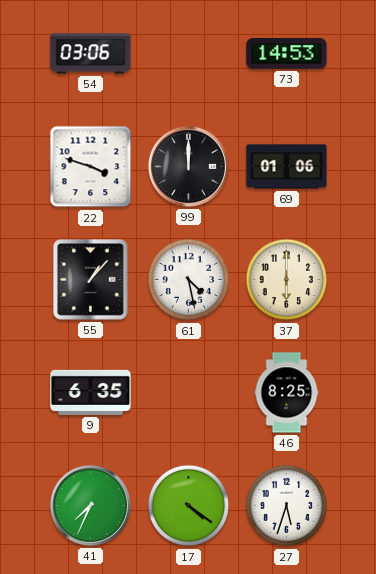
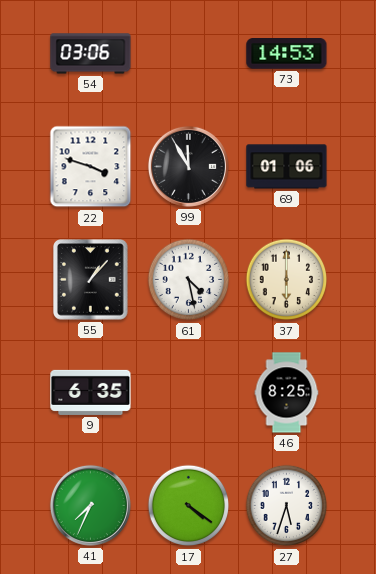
99: 12:00 -> 11:55 (188, 166)
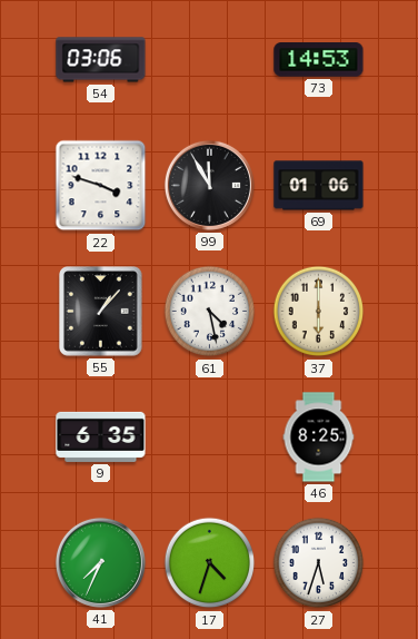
17: 4:21 -> 4:33 (210, 563)
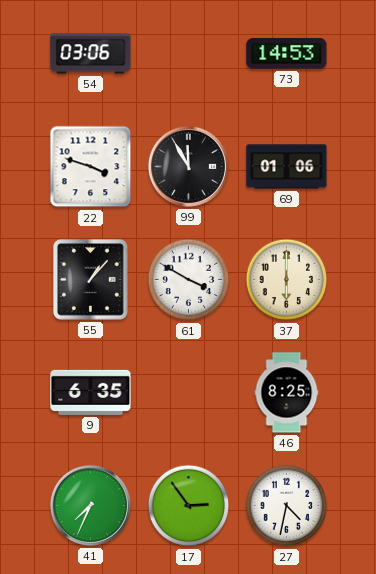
61: 4:28 -> 3:50 (189, 280)
17: 4:33 -> 2:54 (189, 506)
27: 5:33 -> 4:32 (287, 506)
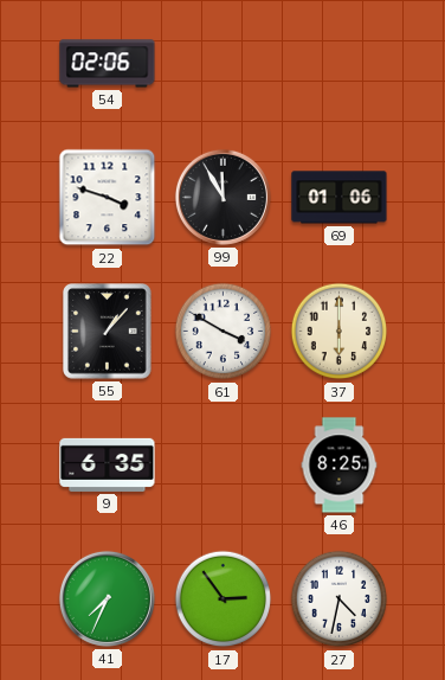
54: 03:06 -> 02:06 (108, 64)
73: 14:53 -> none (287, 54)
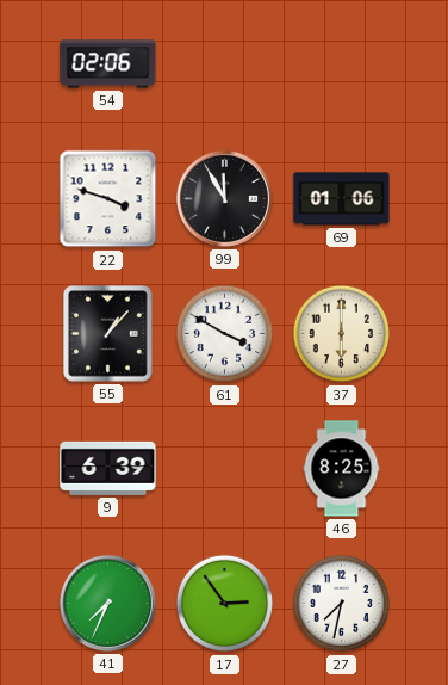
9: 6:35 -> 6:39 (108, 468)
27: 4:32 -> 7:32 (342, 604)
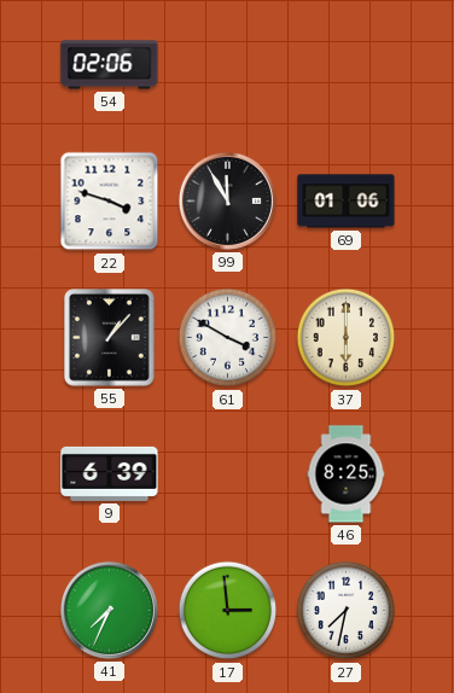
17: 2:54 -> 2:59 (228, 611)
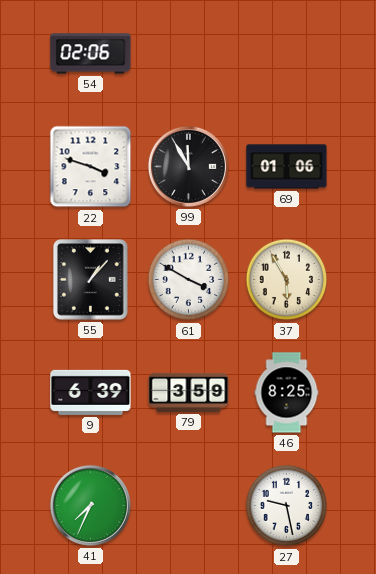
37: 6:00 -> 5:55 (287, 280)
79: none -> 3:59 (189, 392)
17: 2:59 -> none (228, 611)
27: 7:32 -> 9:28 (287, 506)
